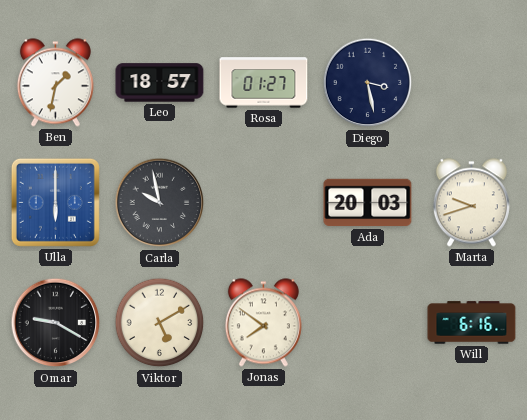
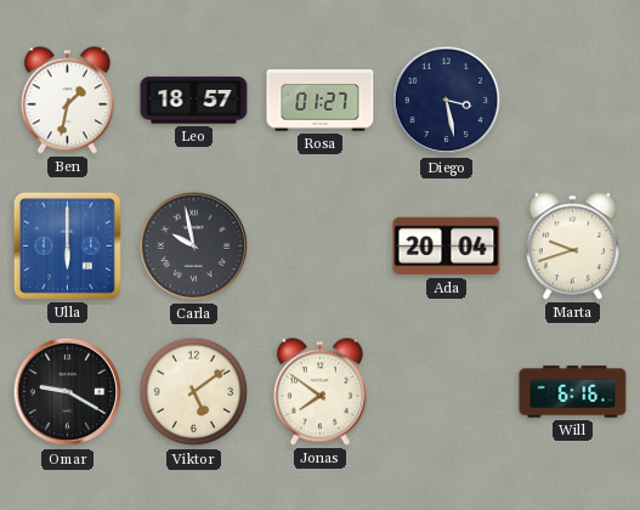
Ada: 20:03 -> 20:04 (447, 246)
Viktor: 5:10 -> 5:09 (194, 392)
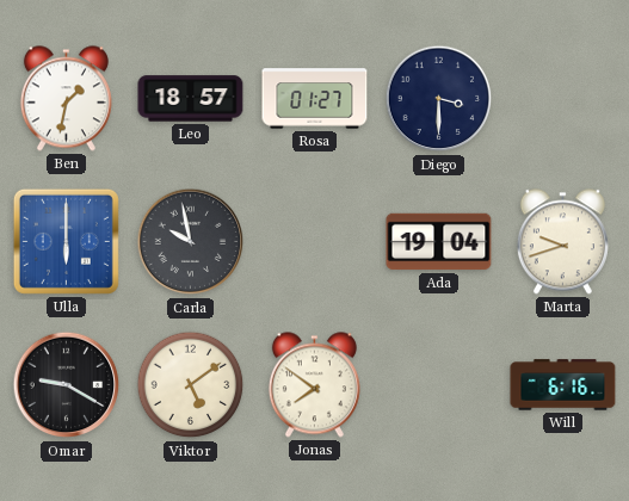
Diego: 3:28 -> 3:30 (439, 99)
Ada: 20:04 -> 19:04 (439, 242)
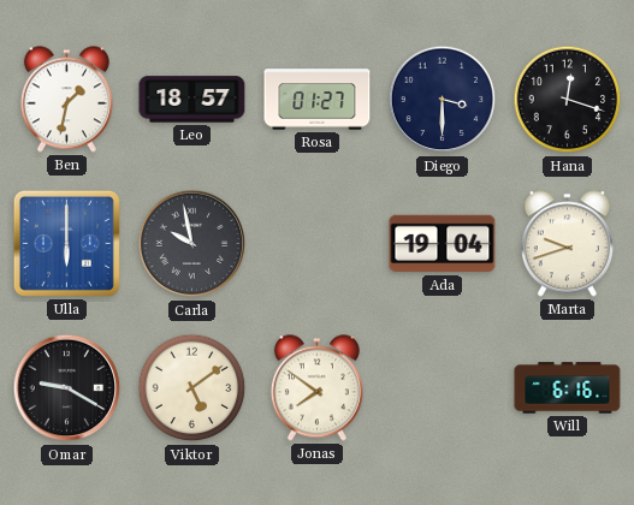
Hana: none -> 12:18 (568, 100)
